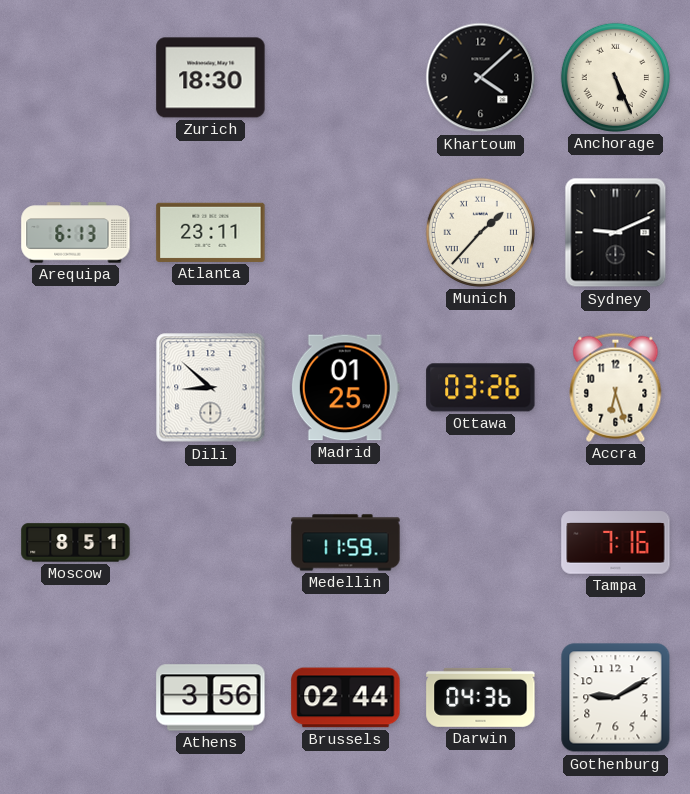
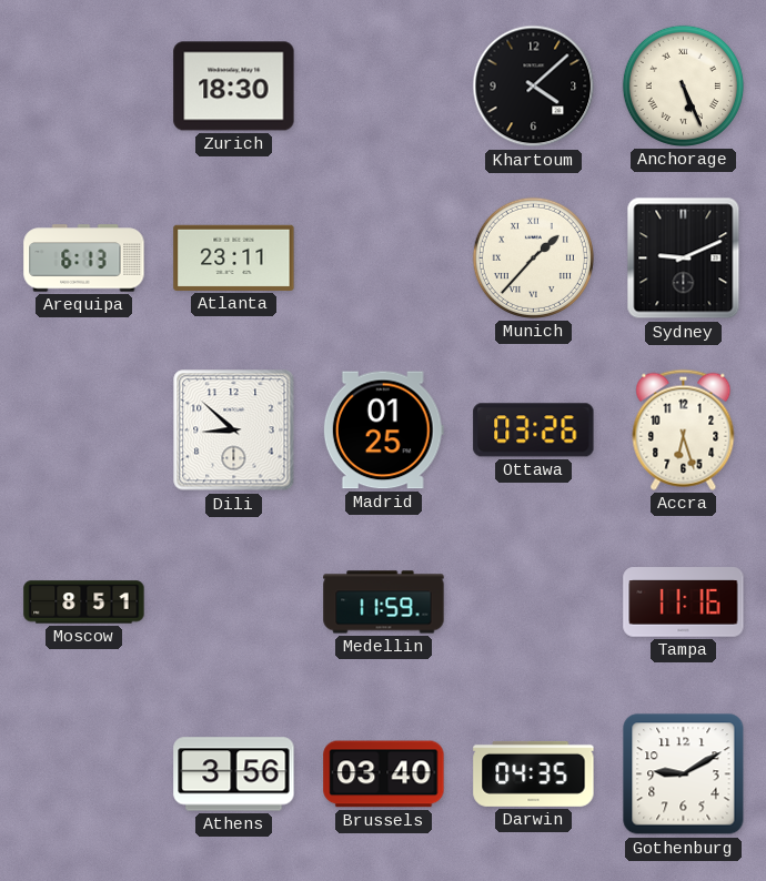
Tampa: 7:16 -> 11:16 (684, 602)
Brussels: 02:44 -> 03:40 (384, 774)
Darwin: 04:36 -> 04:35 (534, 773)
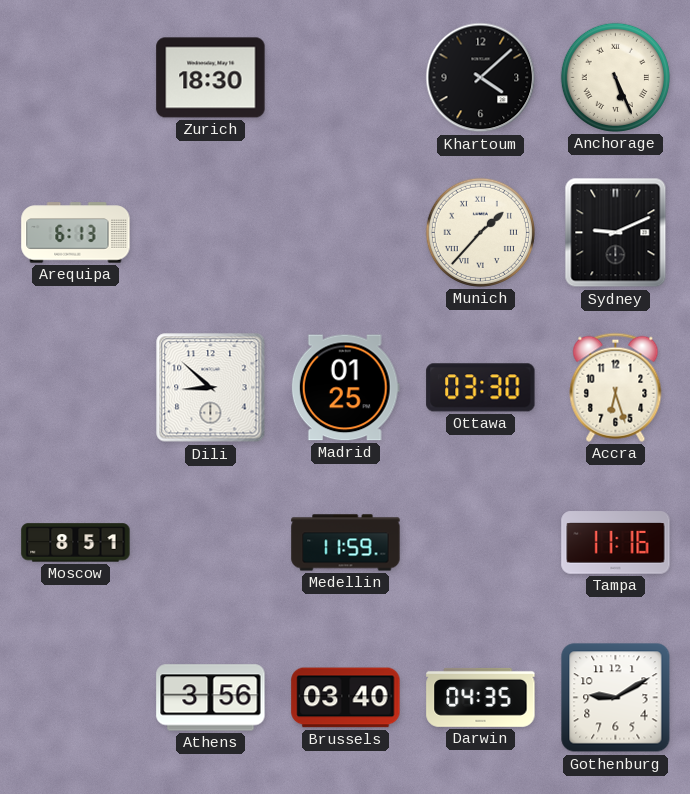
Atlanta: 23:11 -> none (234, 257)
Ottawa: 03:26 -> 03:30 (481, 388)
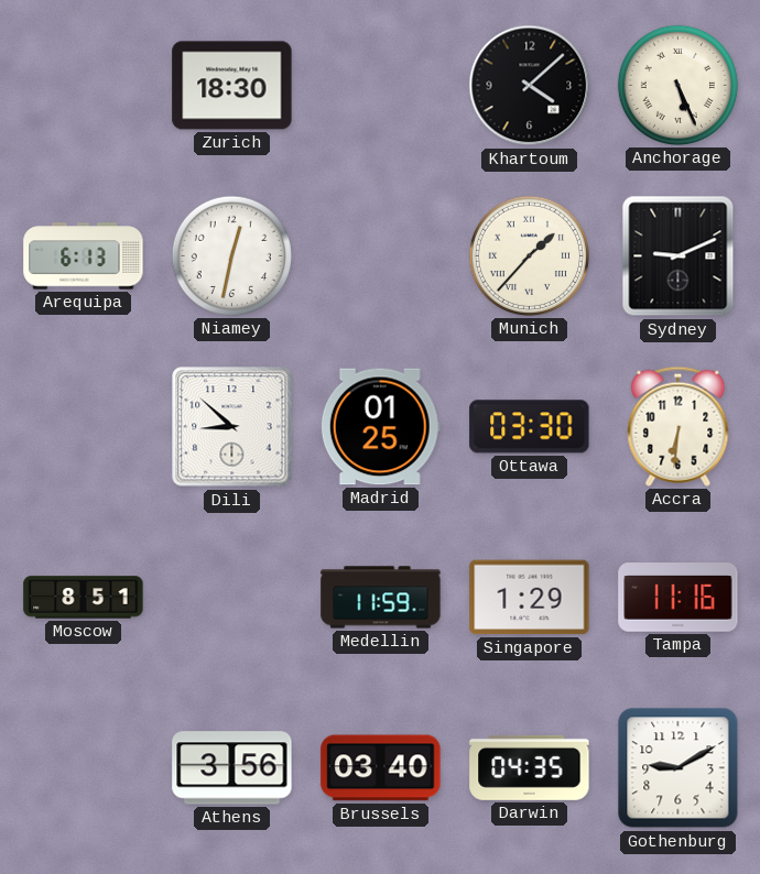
Niamey: none -> 12:32 (231, 255)
Accra: 6:27 -> 6:31 (678, 426)
Singapore: none -> 1:29 (530, 598)
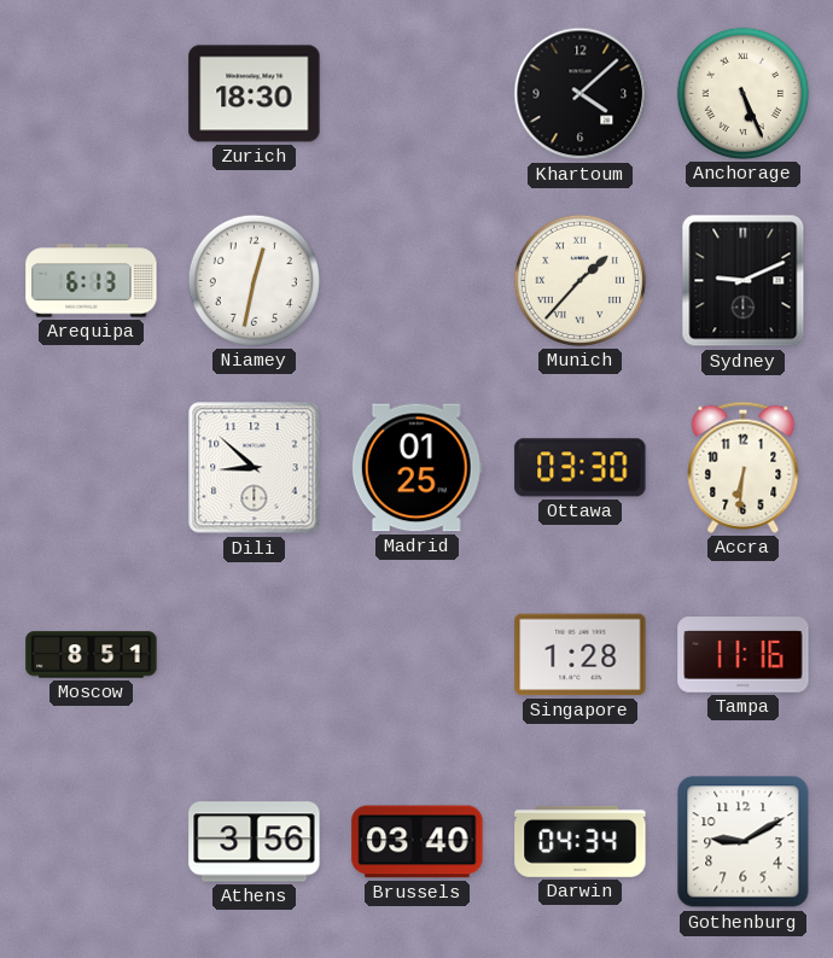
Medellin: 11:59 -> none (381, 598)
Singapore: 1:29 -> 1:28 (581, 655)
Darwin: 04:35 -> 04:34 (581, 841)
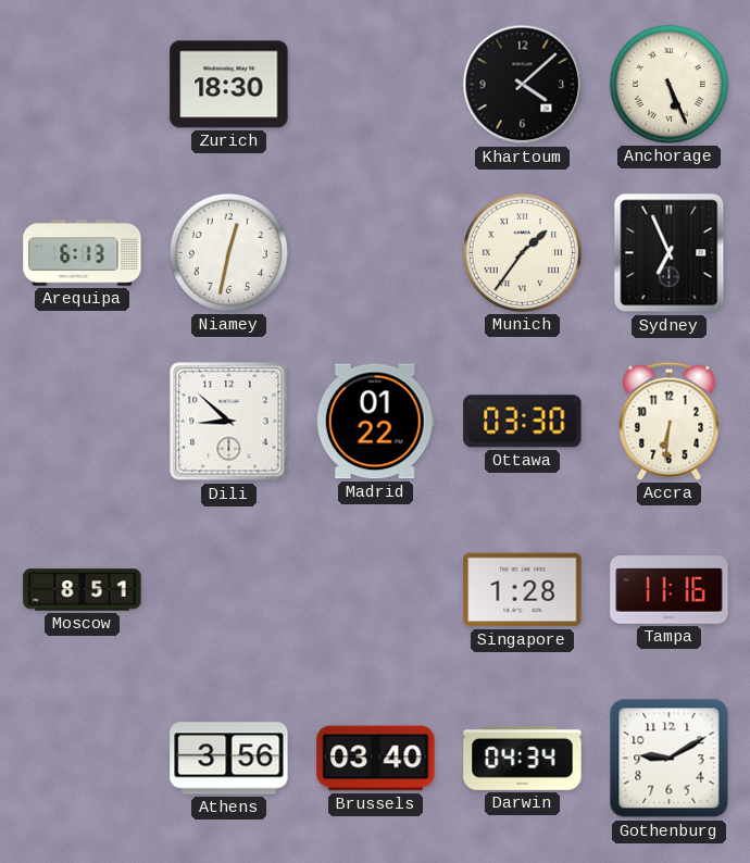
Munich: 1:37 -> 1:36 (522, 252)
Sydney: 9:11 -> 6:56 (670, 253)
Madrid: 01:25 -> 01:22 (375, 422)
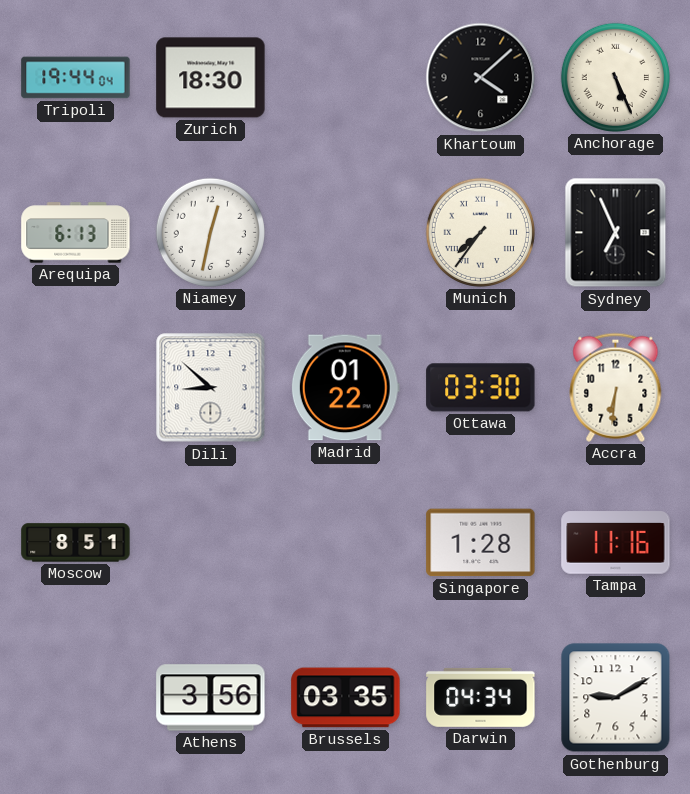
Tripoli: none -> 19:44 (76, 78)
Munich: 1:36 -> 7:36 (480, 232)
Brussels: 03:40 -> 03:35 (346, 698)
